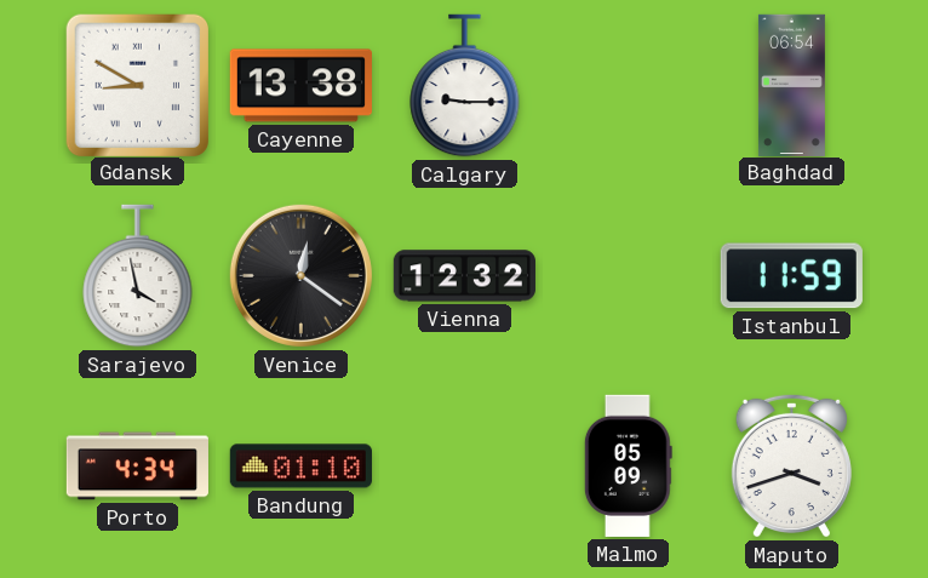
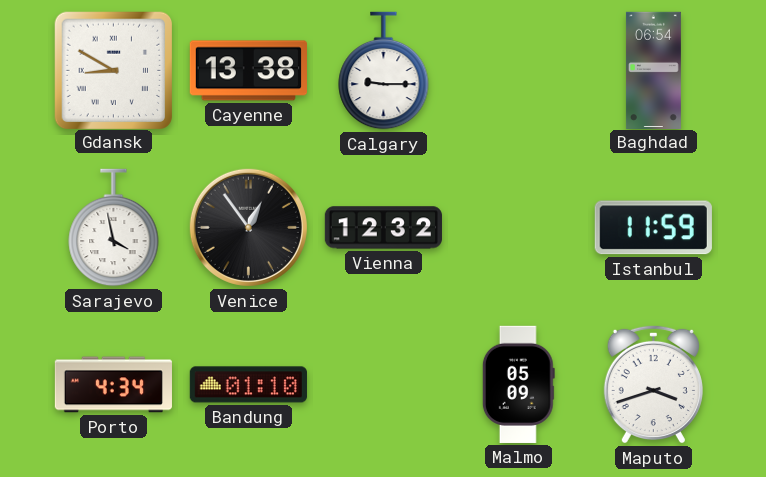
Venice: 12:21 -> 12:54 (248, 227)
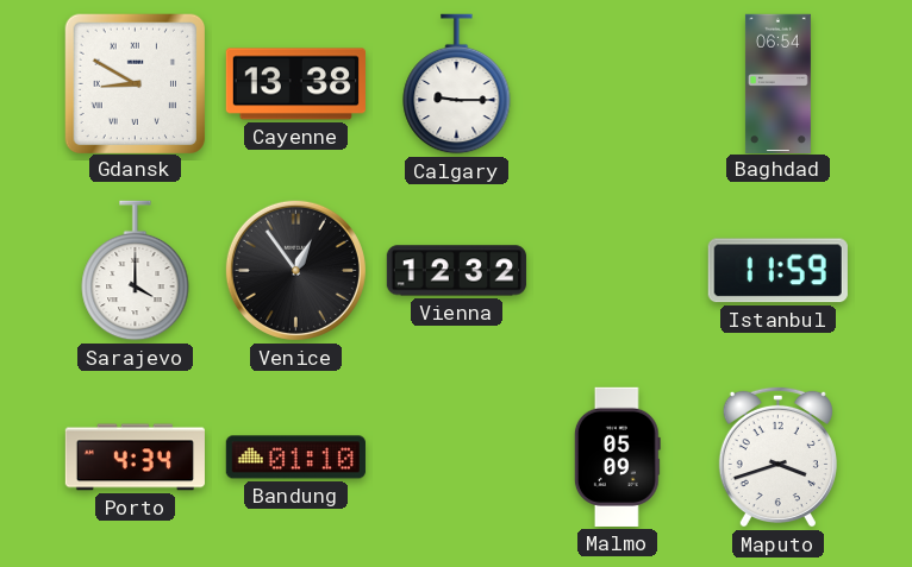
Sarajevo: 3:58 -> 4:00 (136, 271)
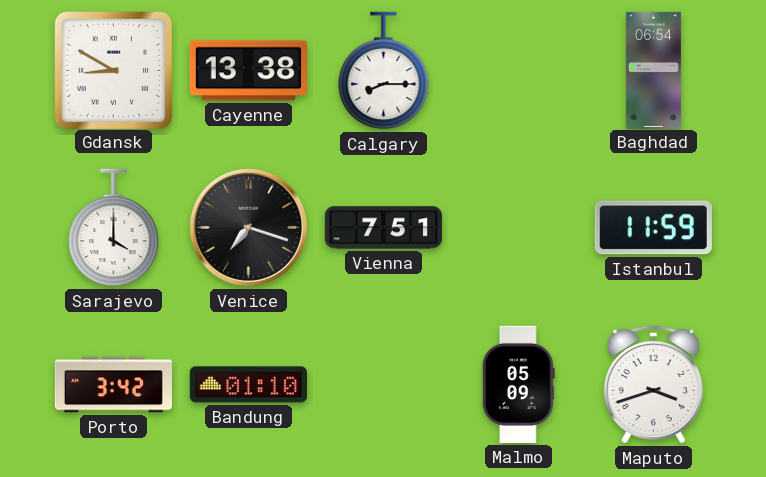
Calgary: 9:15 -> 8:15 (384, 71)
Venice: 12:54 -> 7:18 (248, 227)
Vienna: 12:32 -> 7:51 (383, 228)
Porto: 4:34 -> 3:42 (113, 385)
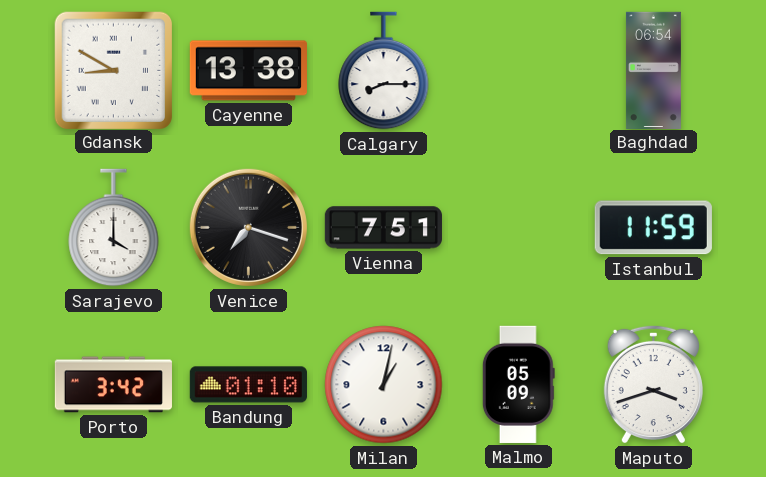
Milan: none -> 1:02 (384, 385)
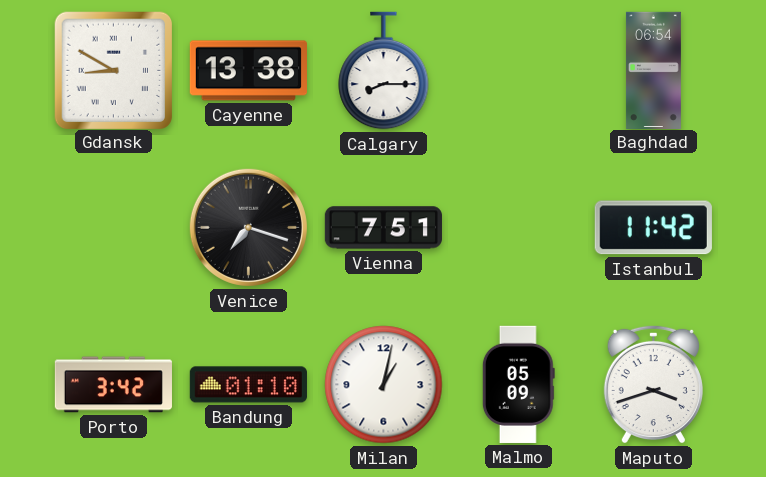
Sarajevo: 4:00 -> none (114, 228)
Istanbul: 11:59 -> 11:42 (653, 228)
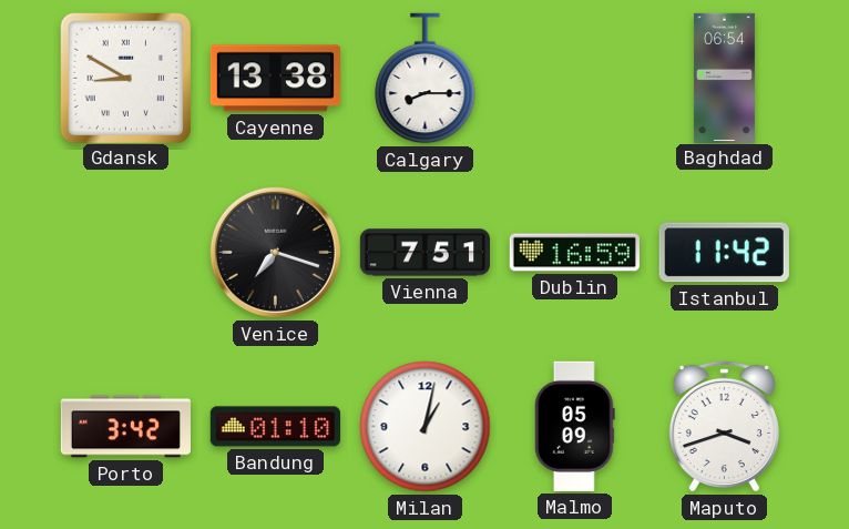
Dublin: none -> 16:59 (574, 253)
